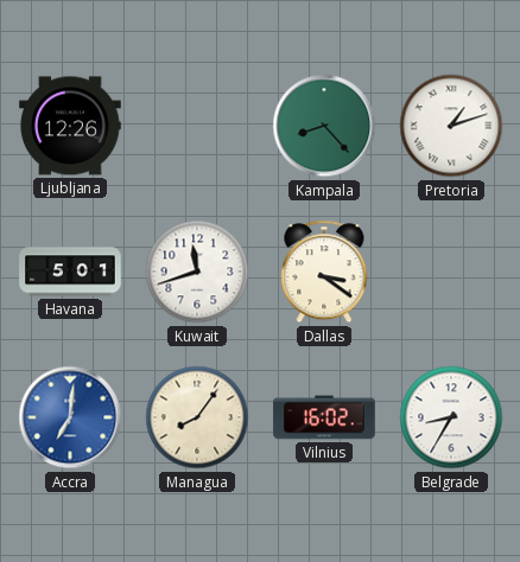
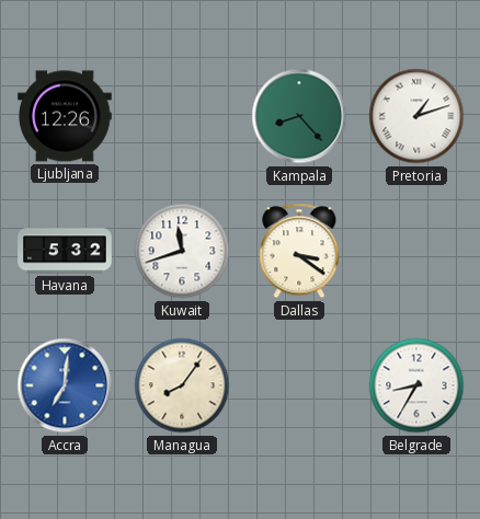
Havana: 5:01 -> 5:32 (65, 251)
Vilnius: 16:02 -> none (324, 417)
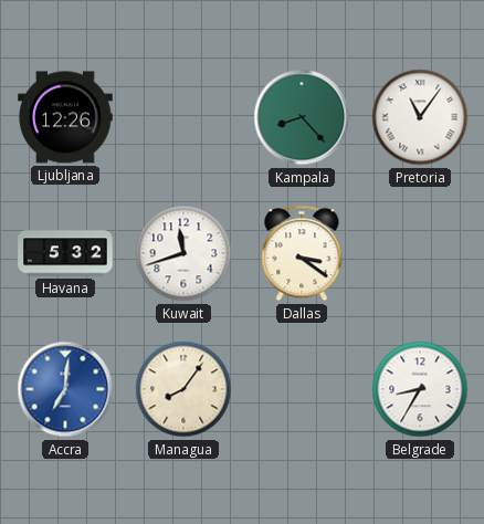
Pretoria: 1:12 -> 11:06 (420, 117)
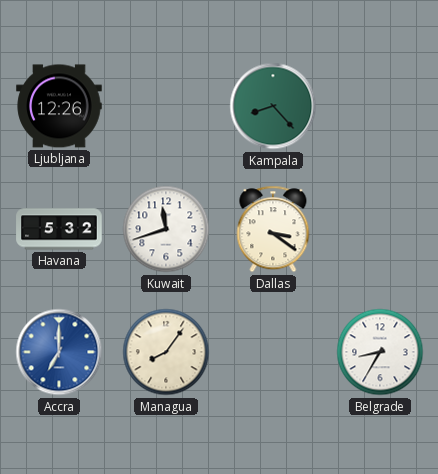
Pretoria: 11:06 -> none (420, 117)
Accra: 7:01 -> 7:00 (59, 352)
